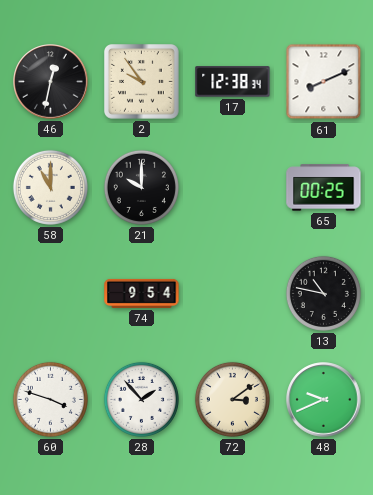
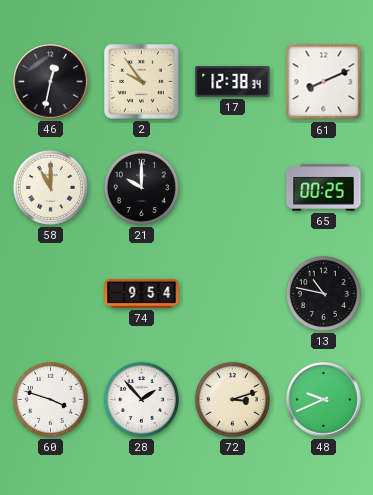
72: 3:09 -> 3:12 (232, 399)
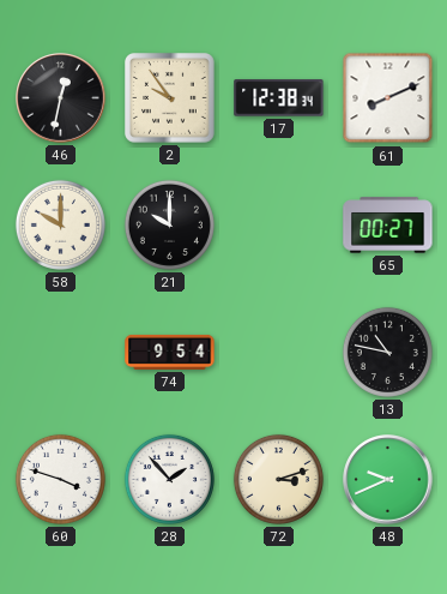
58: 11:00 -> 10:00 (60, 224)
65: 00:25 -> 00:27 (388, 226)
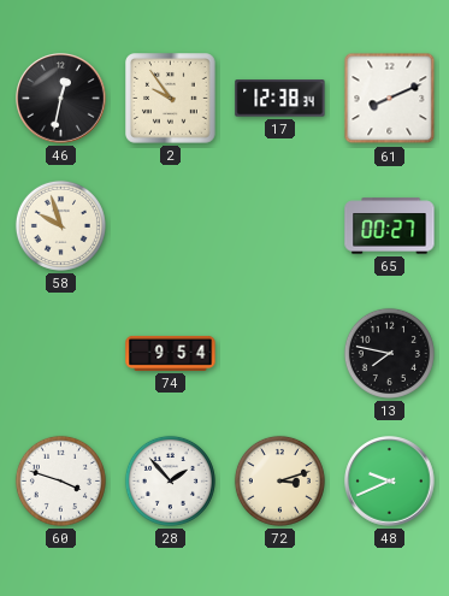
58: 10:00 -> 9:57 (60, 225)
21: 10:00 -> none (169, 224)
13: 10:47 -> 7:47 (389, 353)
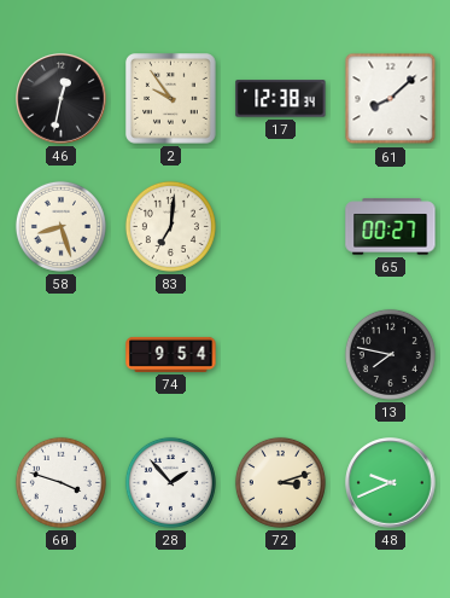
61: 8:11 -> 8:08 (391, 99)
58: 9:57 -> 8:27 (60, 226)
83: none -> 7:01 (170, 226)
